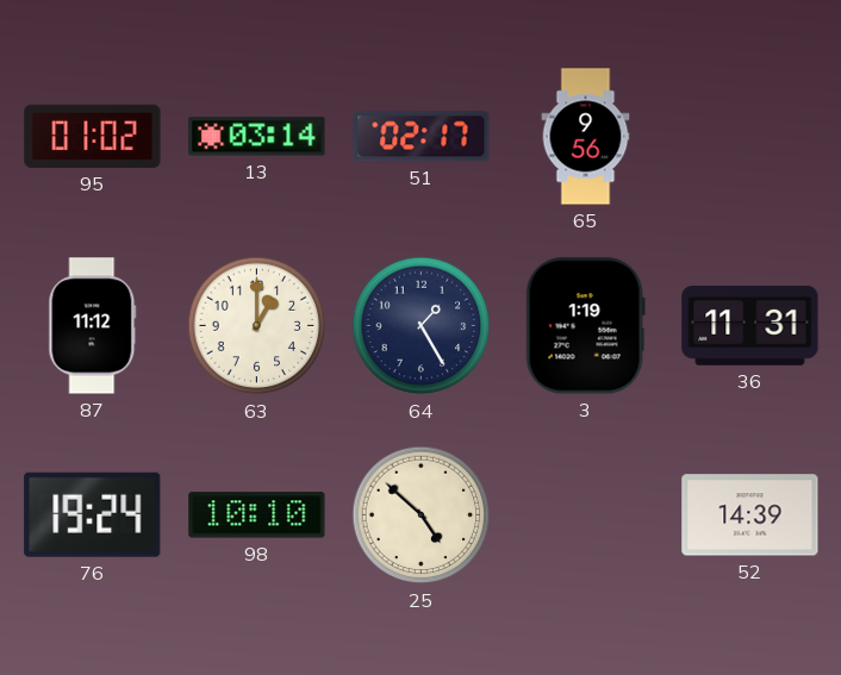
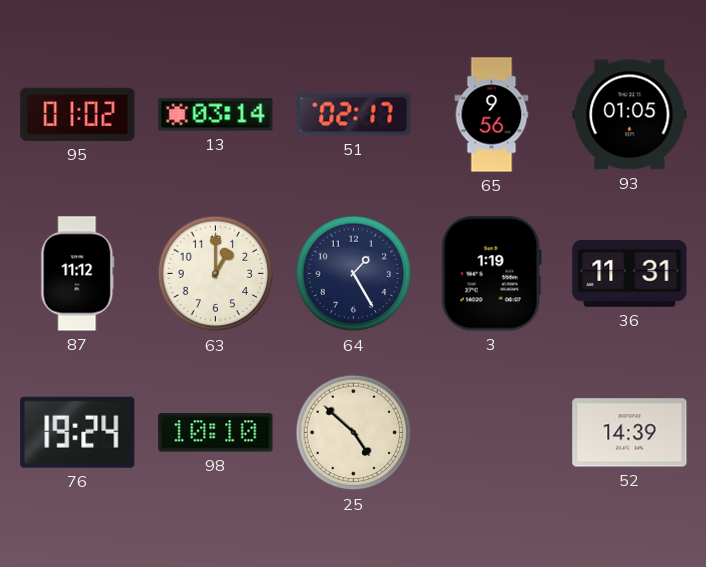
93: none -> 01:05 (630, 115)
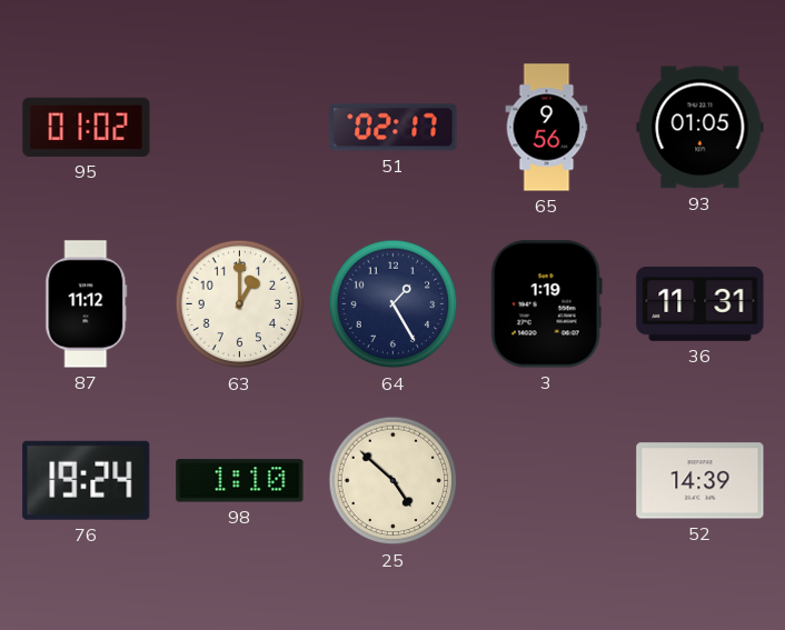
13: 03:14 -> none (216, 115)
98: 10:10 -> 1:10 (240, 481)
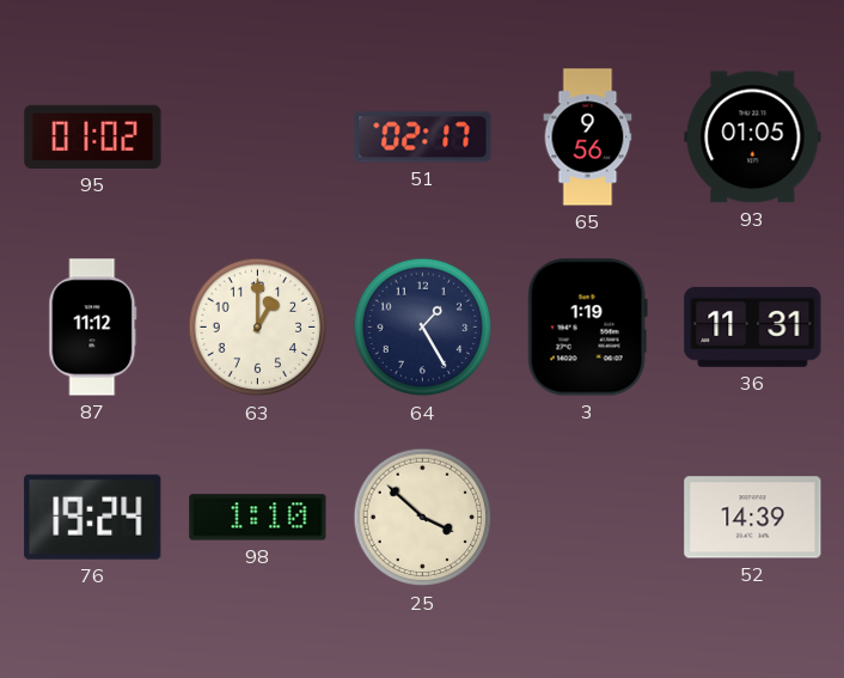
25: 4:52 -> 3:52 (423, 518)
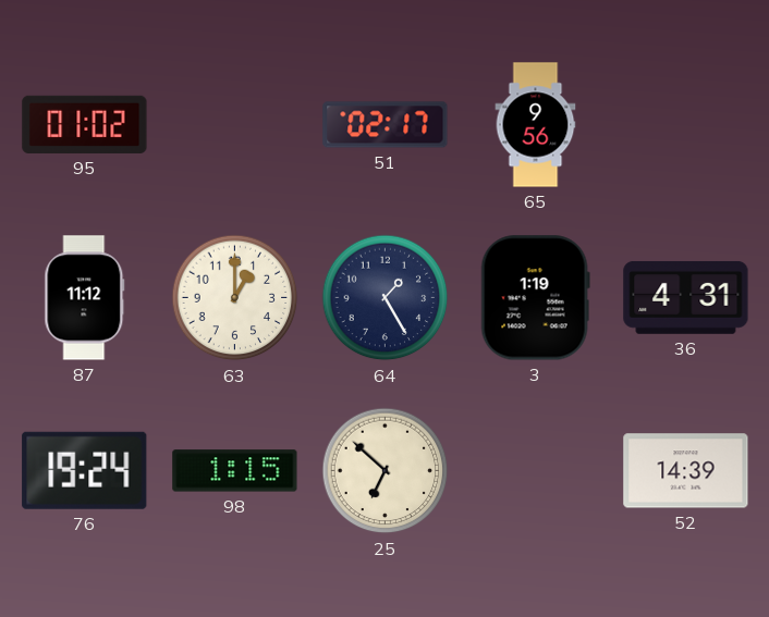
93: 01:05 -> none (753, 138)
36: 11:31 -> 4:31 (686, 297)
98: 1:10 -> 1:15 (235, 471)
25: 3:52 -> 6:52 (386, 471)
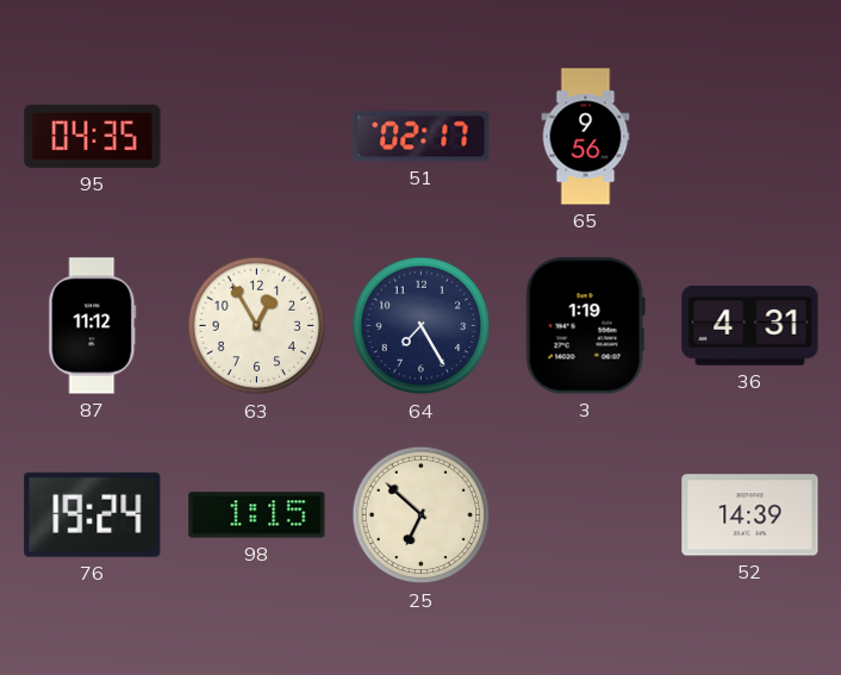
95: 01:02 -> 04:35 (93, 136)
63: 1:00 -> 12:55 (257, 326)
64: 1:25 -> 7:25 (422, 326)
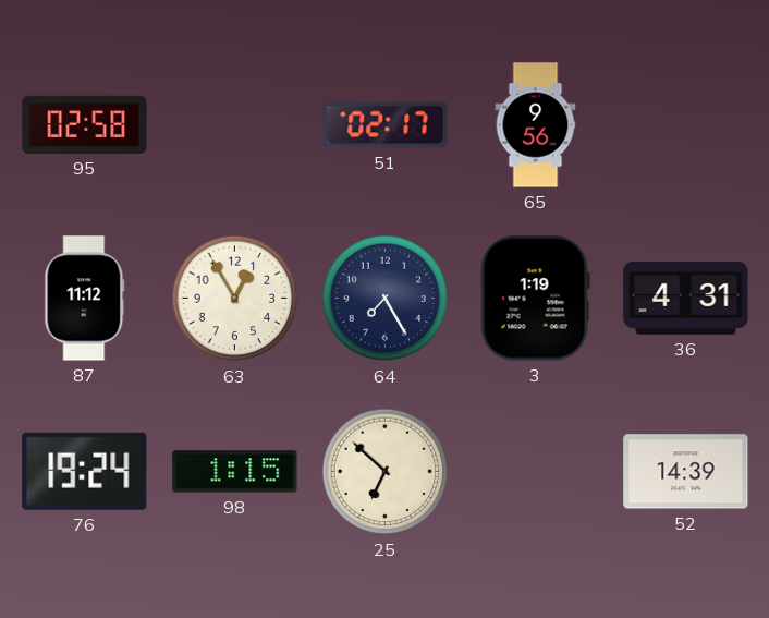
95: 04:35 -> 02:58 (85, 124)
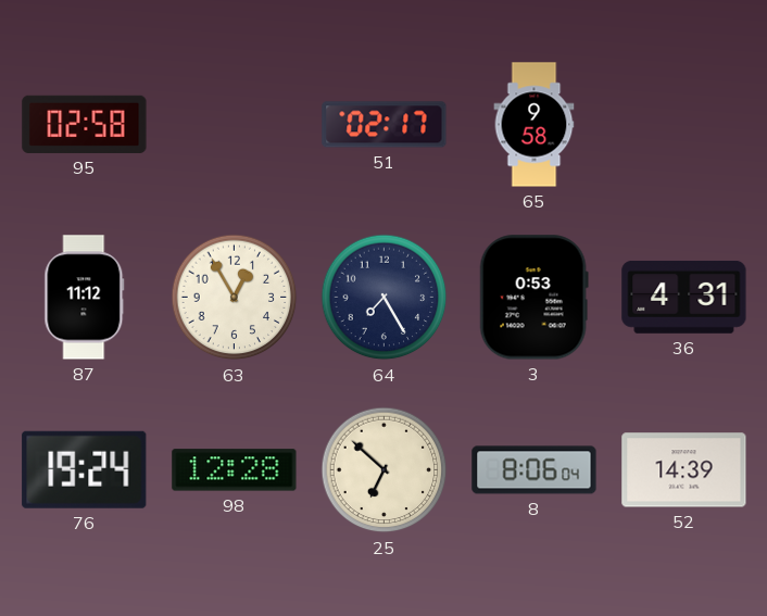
65: 9:56 -> 9:58 (535, 125)
3: 1:19 -> 0:53 (533, 298)
98: 1:15 -> 12:28 (235, 470)
8: none -> 8:06 (535, 470)
